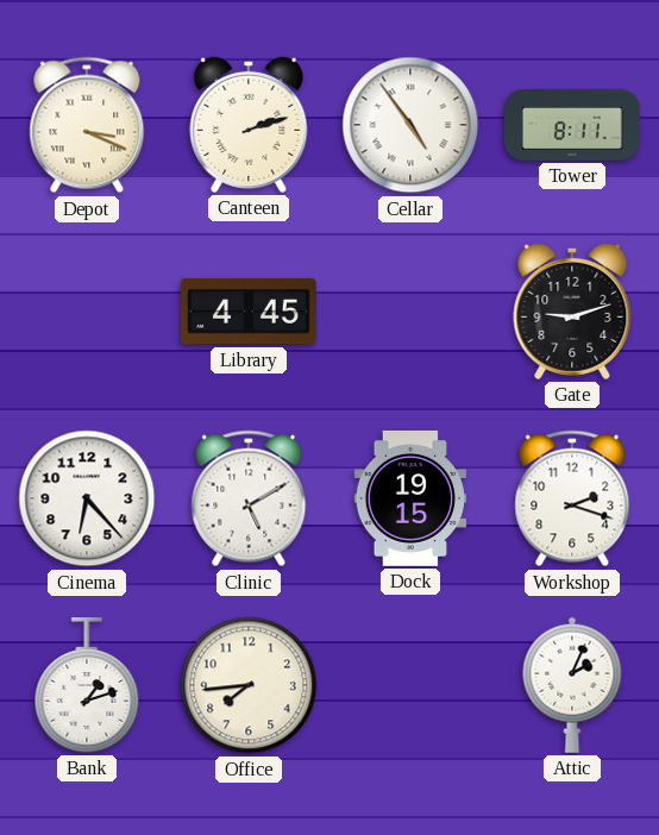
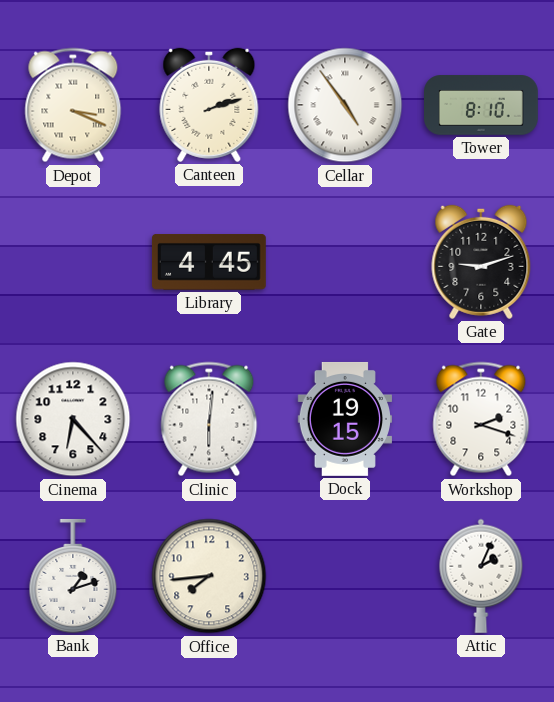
Tower: 8:11 -> 8:10 (482, 105)
Clinic: 5:10 -> 6:01 (209, 419)
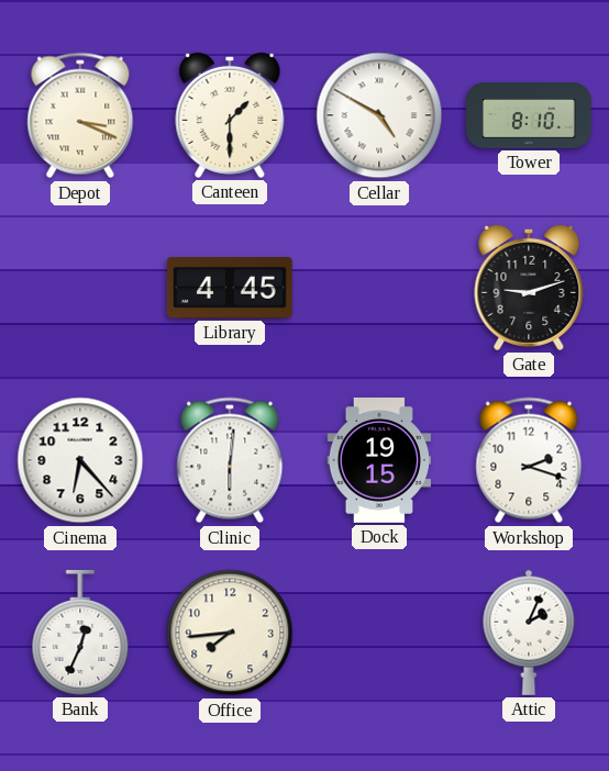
Canteen: 2:12 -> 1:30 (230, 115)
Cellar: 4:54 -> 4:50 (379, 115)
Bank: 1:12 -> 12:34 (80, 633)
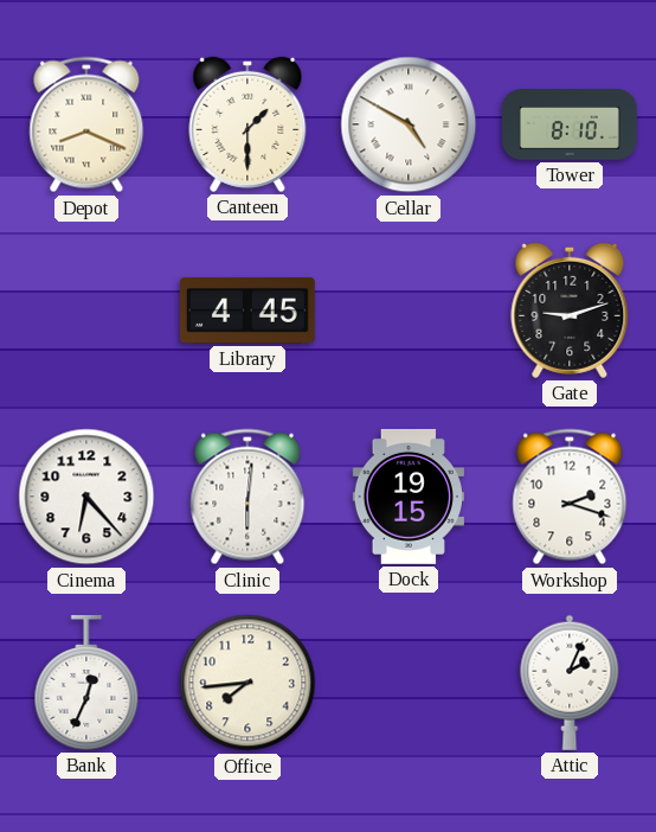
Depot: 3:19 -> 8:19 (86, 124)
